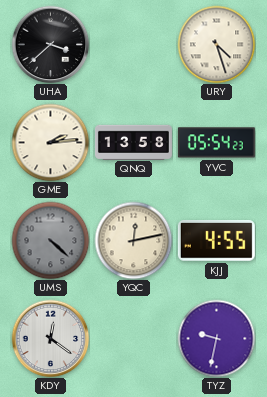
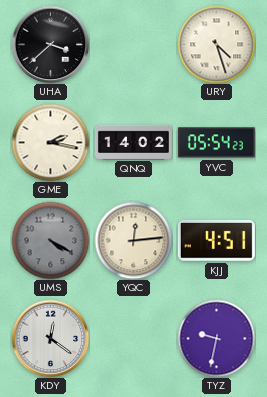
GME: 2:14 -> 2:17 (50, 142)
QNQ: 13:58 -> 14:02 (133, 142)
UMS: 4:22 -> 4:20 (50, 240)
YQC: 12:13 -> 12:14 (133, 240)
KJJ: 4:55 -> 4:51 (216, 241)
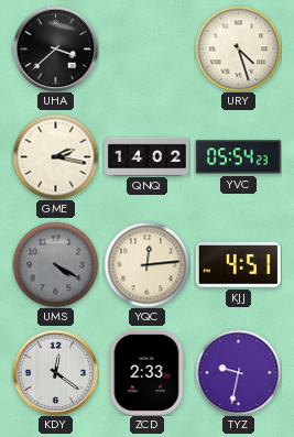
ZCD: none -> 2:33 (146, 372)
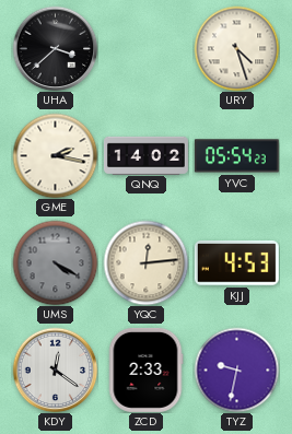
KJJ: 4:51 -> 4:53 (236, 263)
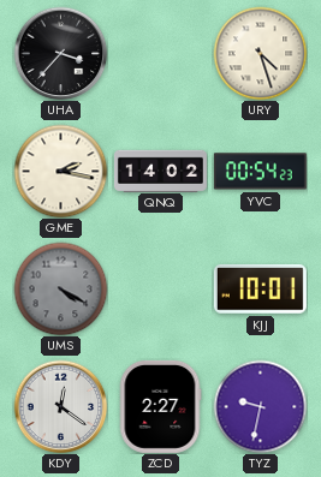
UHA: 3:38 -> 3:37 (60, 53)
YVC: 05:54 -> 00:54 (260, 172)
YQC: 12:14 -> none (145, 262)
KJJ: 4:53 -> 10:01 (260, 290)
ZCD: 2:33 -> 2:27 (160, 406)
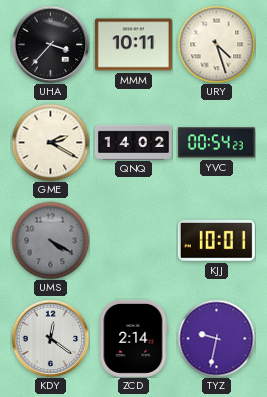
MMM: none -> 10:11 (133, 45)
GME: 2:17 -> 2:20 (50, 142)
ZCD: 2:27 -> 2:14 (133, 338)
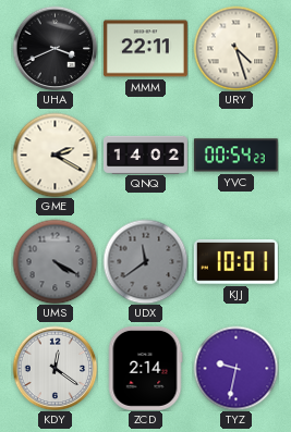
UHA: 3:37 -> 3:41 (54, 48)
MMM: 10:11 -> 22:11 (145, 49)
UDX: none -> 11:39 (145, 261)
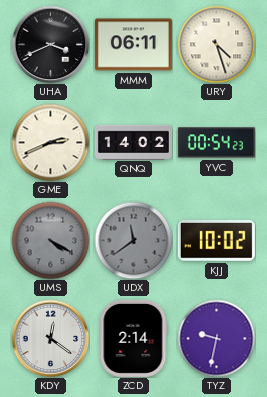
MMM: 22:11 -> 06:11 (133, 45)
GME: 2:20 -> 2:41 (50, 142)
KJJ: 10:01 -> 10:02 (216, 241)
